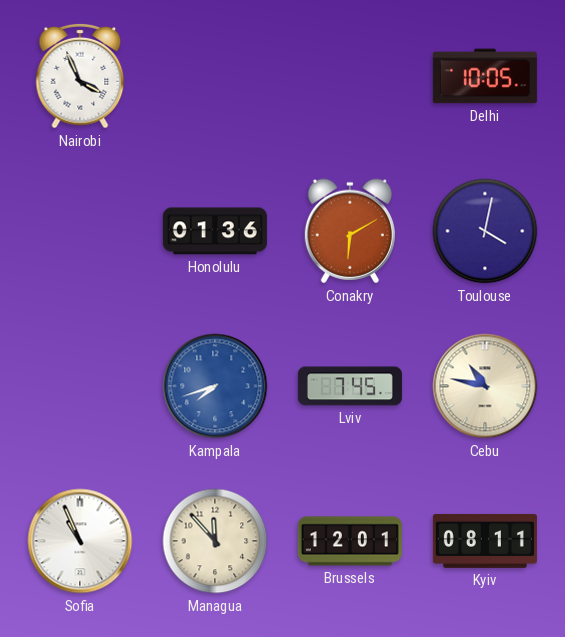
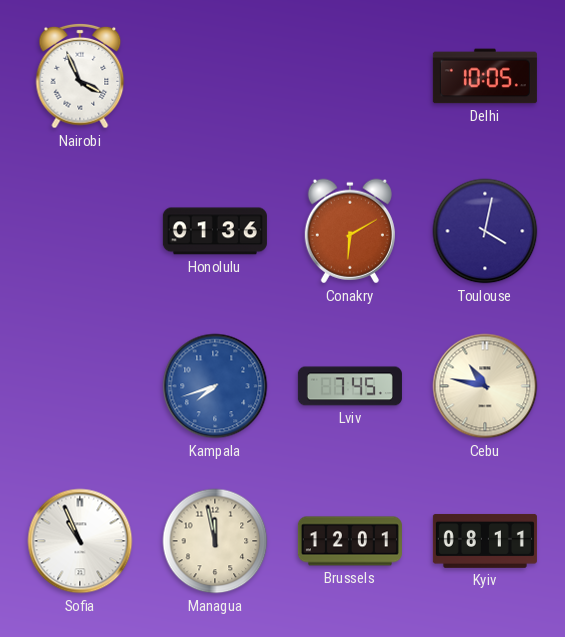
Managua: 11:53 -> 11:58 (215, 541)
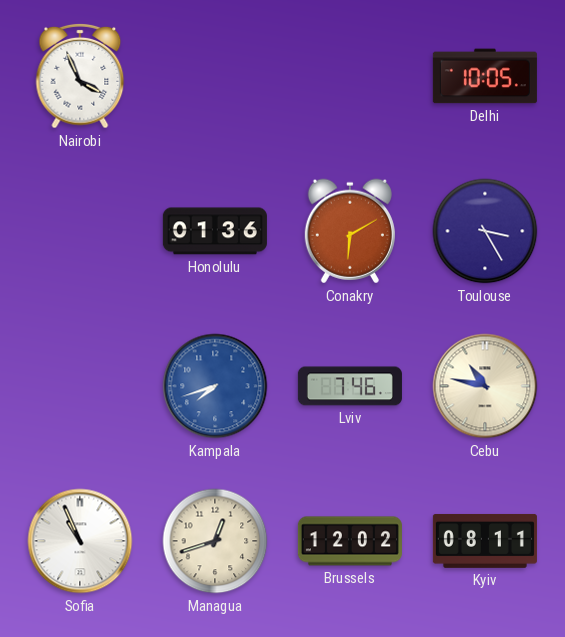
Toulouse: 4:02 -> 3:25 (485, 231)
Lviv: 7:45 -> 7:46 (350, 386)
Managua: 11:58 -> 12:42 (215, 541)
Brussels: 12:01 -> 12:02 (350, 541)
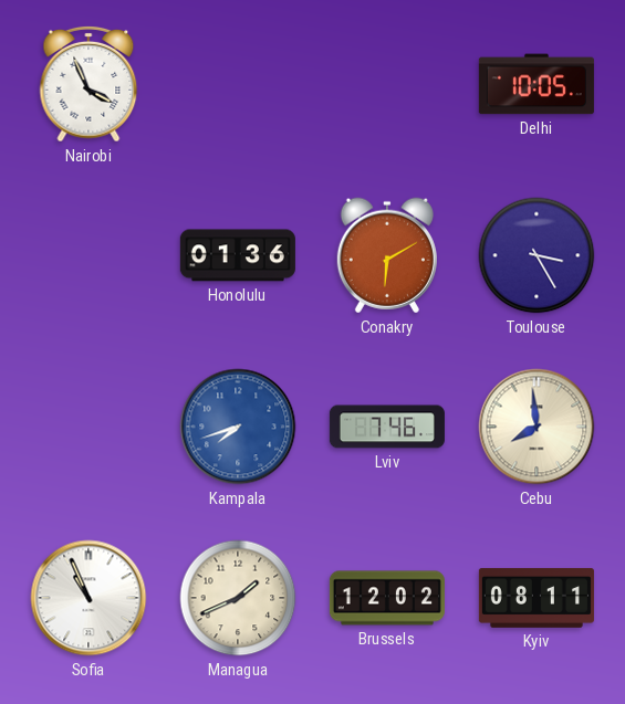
Cebu: 10:47 -> 7:59 (537, 427)
Managua: 12:42 -> 1:41 (238, 598)
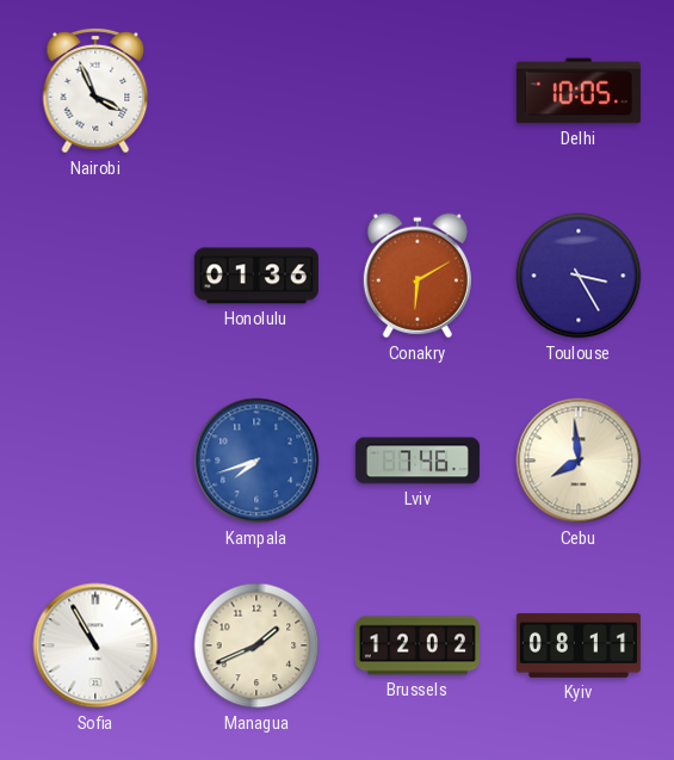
Sofia: 10:56 -> 10:55 (95, 645)
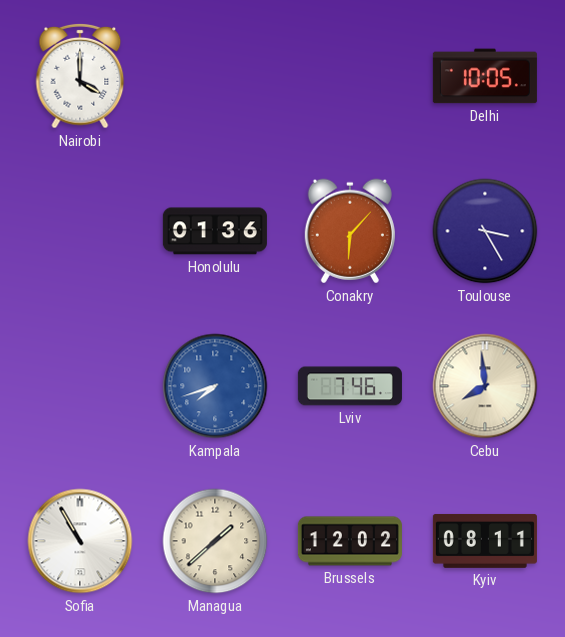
Nairobi: 3:56 -> 4:00 (80, 76)
Conakry: 6:10 -> 6:07 (350, 231)
Managua: 1:41 -> 1:38 (215, 541)
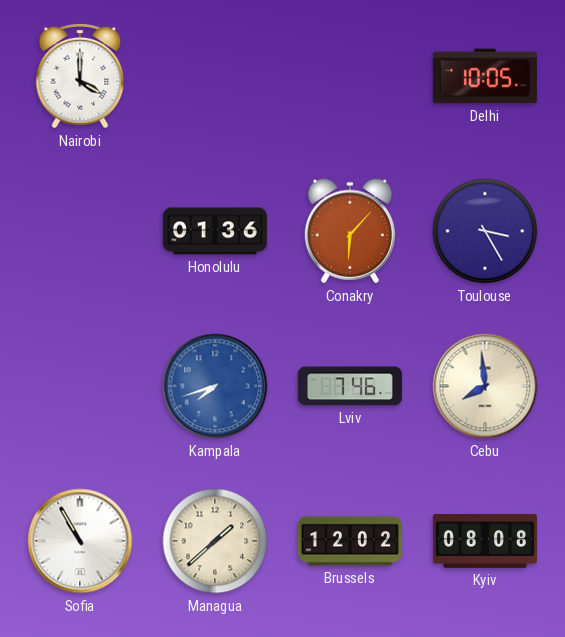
Kyiv: 08:11 -> 08:08 (485, 541)
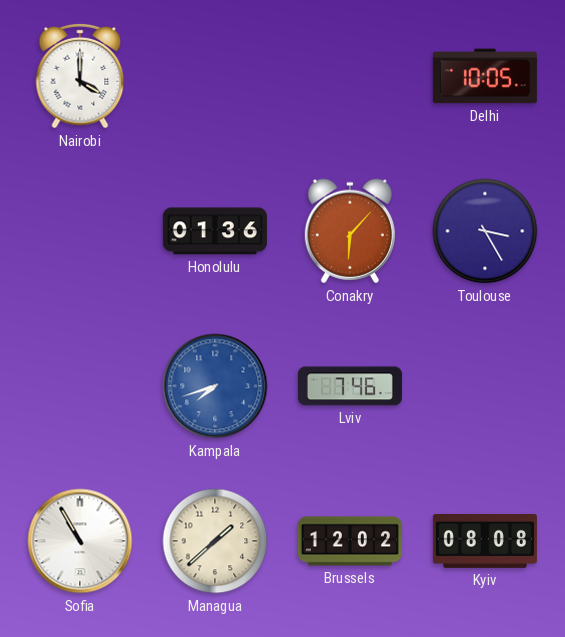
Cebu: 7:59 -> none (485, 386)
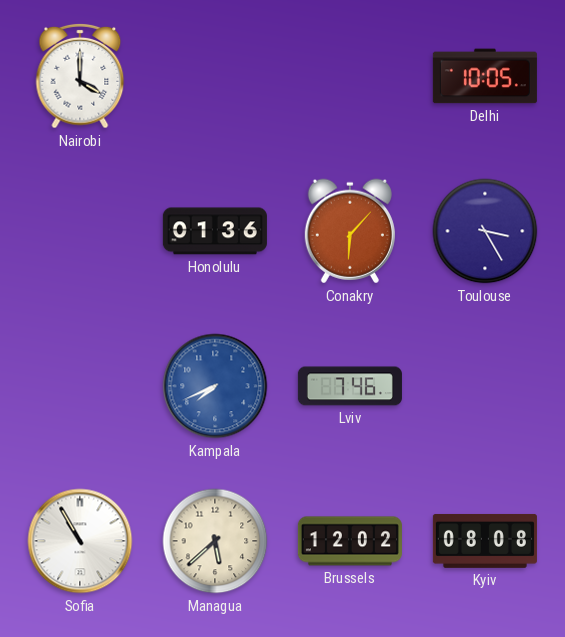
Kampala: 7:42 -> 7:41 (215, 386)
Managua: 1:38 -> 5:38 (215, 541)
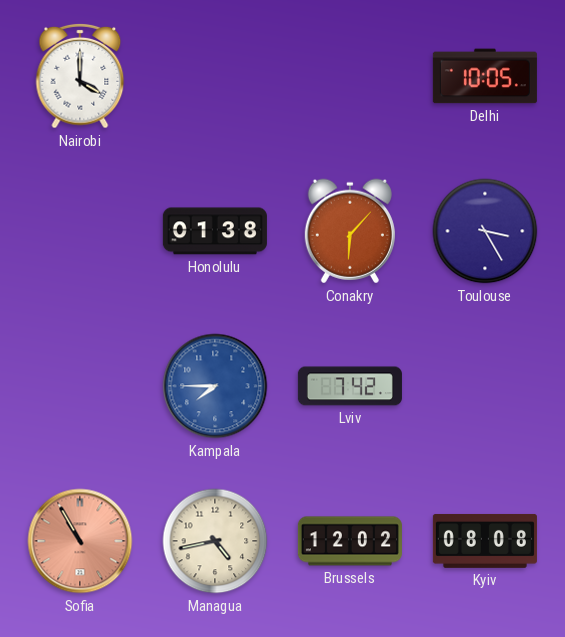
Honolulu: 01:36 -> 01:38 (215, 231)
Kampala: 7:41 -> 7:45 (215, 386)
Lviv: 7:46 -> 7:42 (350, 386)
Sofia dial: white -> salmon (80, 541)
Managua: 5:38 -> 4:43 (215, 541)
